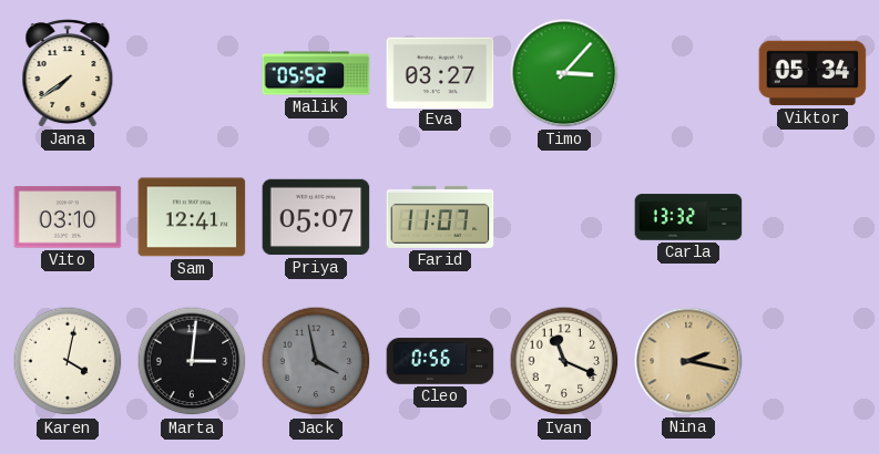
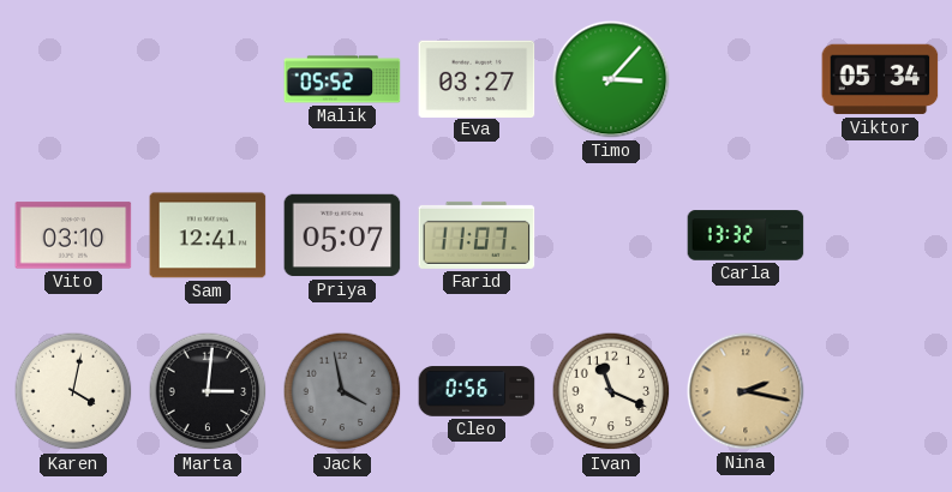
Jana: 7:39 -> none (68, 73)
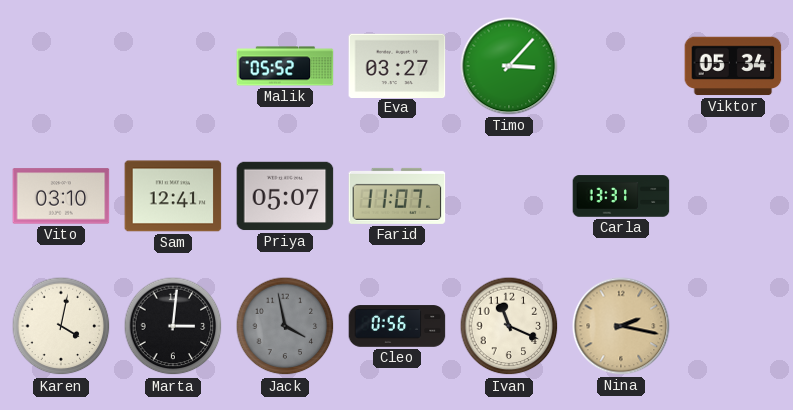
Carla: 13:32 -> 13:31 (621, 196)
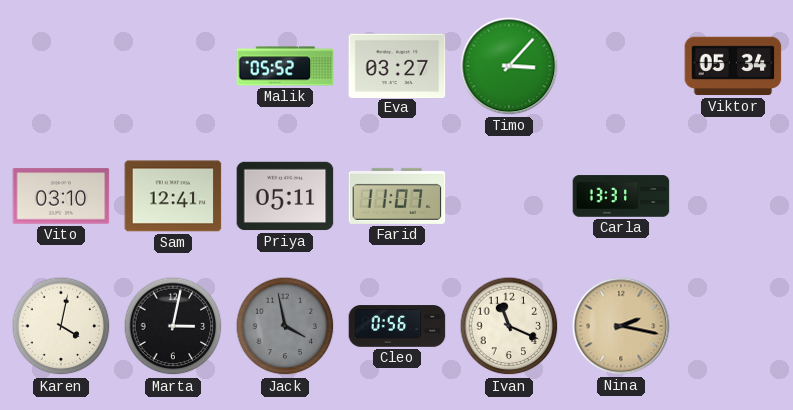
Priya: 05:07 -> 05:11 (285, 196)
Marta: 3:01 -> 3:02 (173, 326)
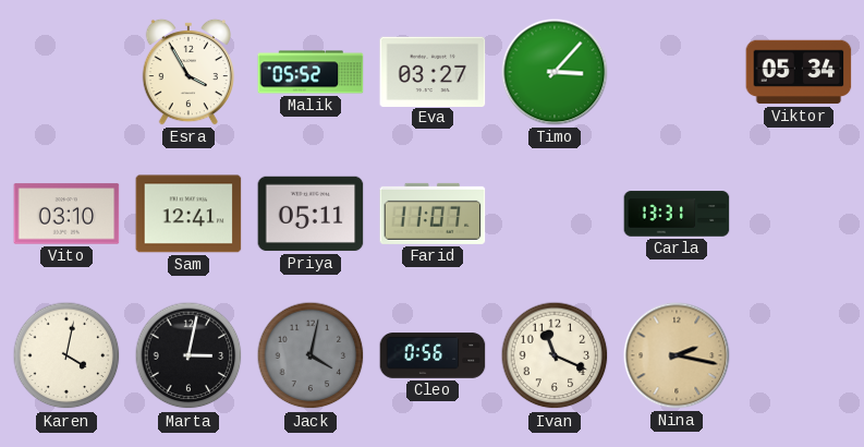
Esra: none -> 3:55 (187, 72)
Jack: 3:58 -> 4:02 (311, 355)
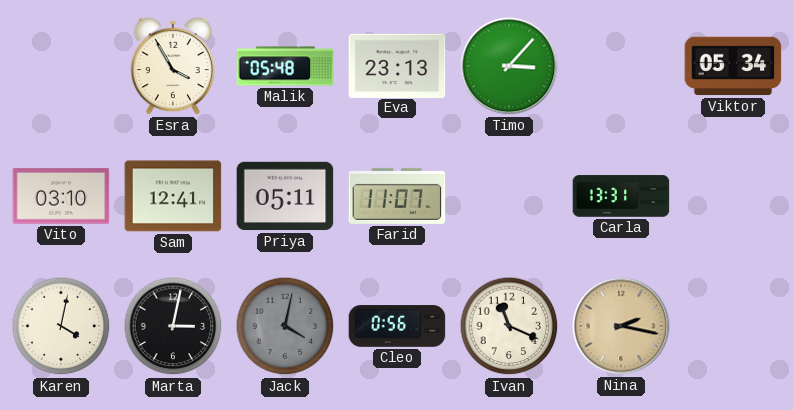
Malik: 05:52 -> 05:48 (285, 66)
Eva: 03:27 -> 23:13 (397, 65)
